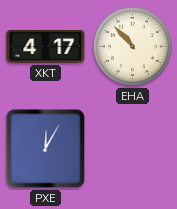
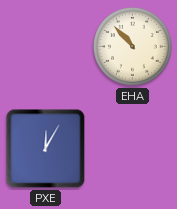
XKT: 4:17 -> none (46, 47)
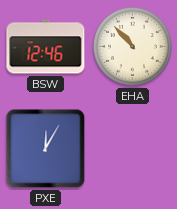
BSW: none -> 12:46 (46, 47)
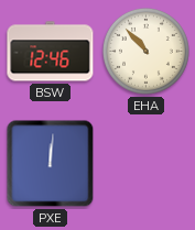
PXE: 12:05 -> 12:01 (51, 164)
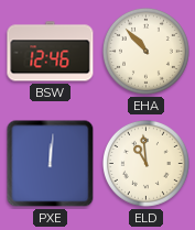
ELD: none -> 10:59 (145, 163)
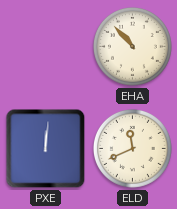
BSW: 12:46 -> none (51, 52)
ELD: 10:59 -> 11:41 (132, 148)
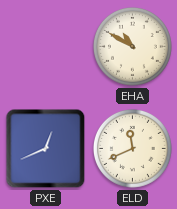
EHA: 10:53 -> 10:50 (132, 46)
PXE: 12:01 -> 12:41 (46, 149)
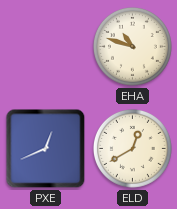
EHA: 10:50 -> 10:48 (132, 46)
ELD: 11:41 -> 12:40 (132, 148)
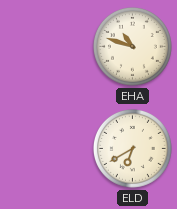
PXE: 12:41 -> none (46, 149)
ELD: 12:40 -> 6:40 (132, 148)
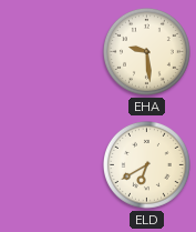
EHA: 10:48 -> 9:29 (146, 51)
